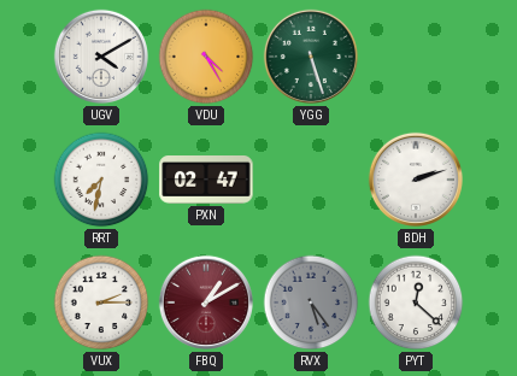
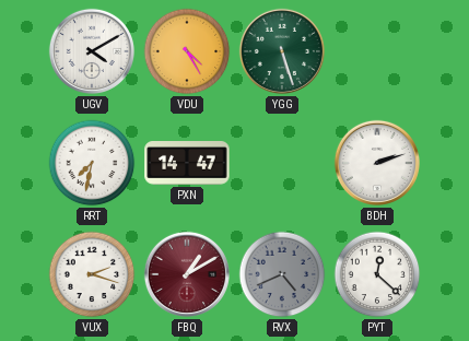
PXN: 02:47 -> 14:47 (187, 164)
VUX: 2:15 -> 2:18 (92, 274)
RVX: 5:24 -> 4:41 (282, 274)
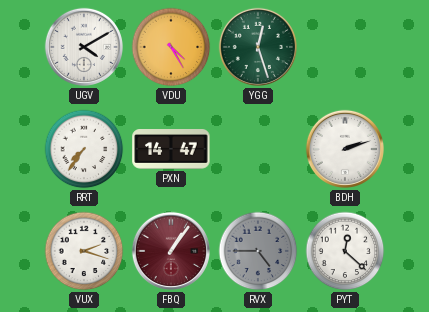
YGG: 5:27 -> 12:27 (258, 47)
RRT: 7:32 -> 7:36 (84, 149)
FBQ: 1:10 -> 1:06 (171, 251)
RVX: 4:41 -> 4:45 (258, 251)
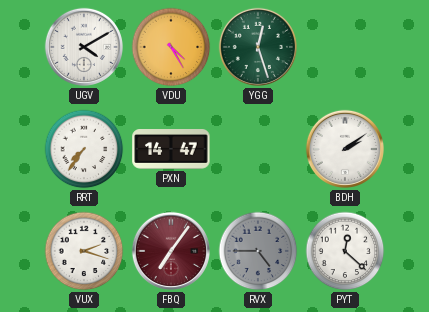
BDH: 2:12 -> 2:09 (345, 149)
FBQ: 1:06 -> 7:06 (171, 251)
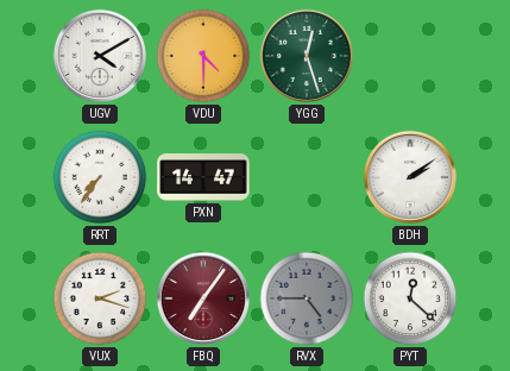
VDU: 4:25 -> 4:30 (203, 56)
